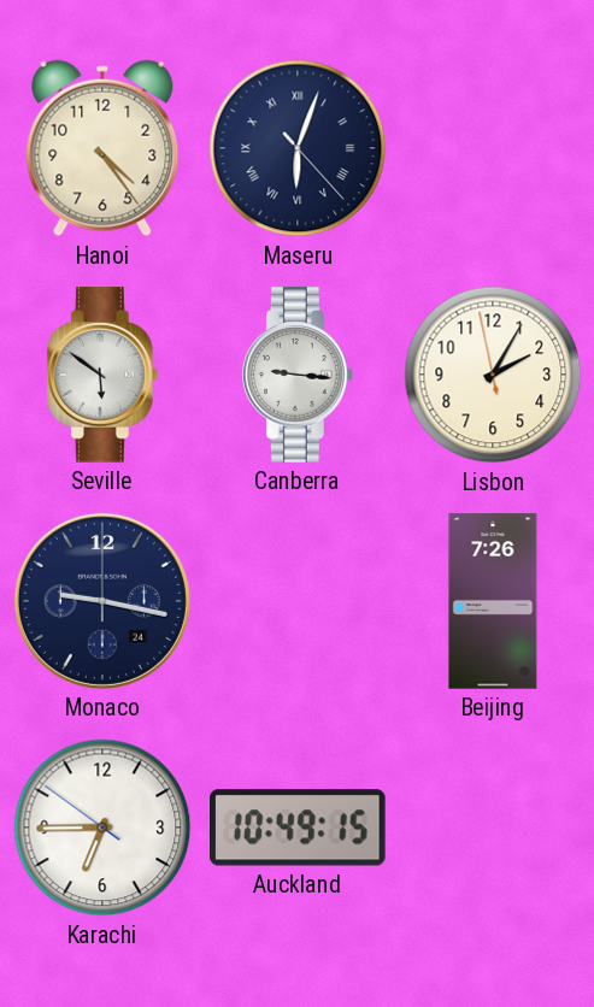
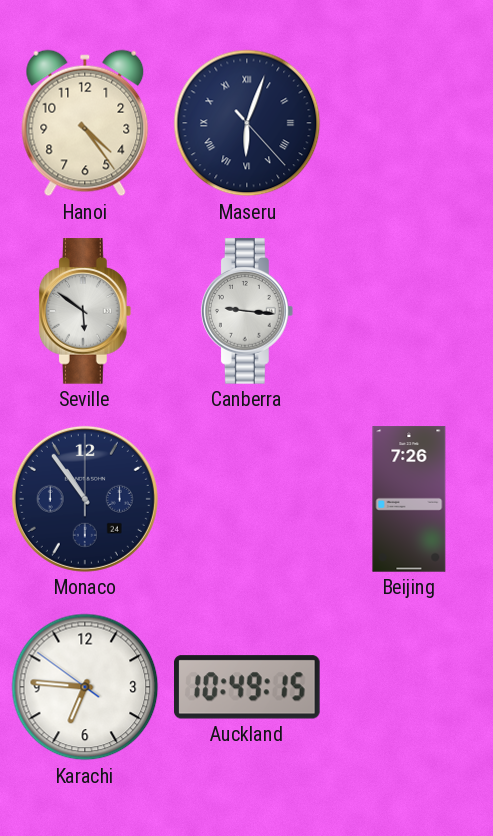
Lisbon: 2:04 -> none (493, 375)
Monaco: 9:17 -> 10:54 (85, 499)
Karachi: 6:44 -> 6:45 (85, 687)
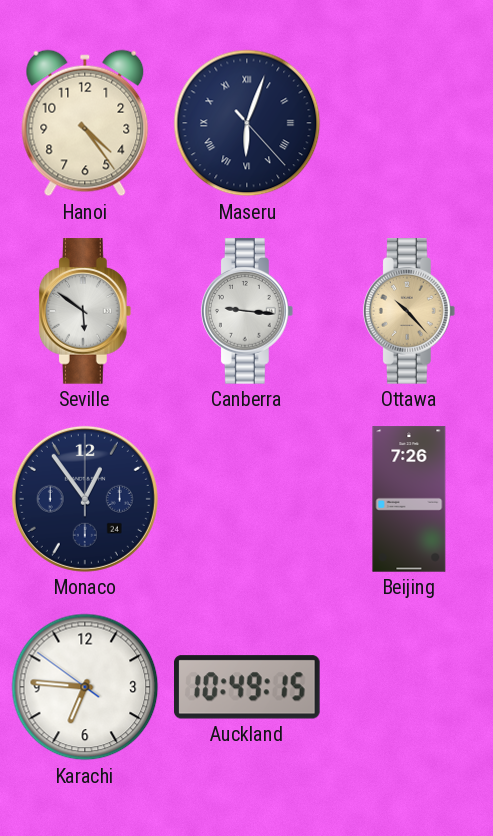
Ottawa: none -> 10:23 (409, 311)
Monaco: 10:54 -> 12:54 (85, 499)
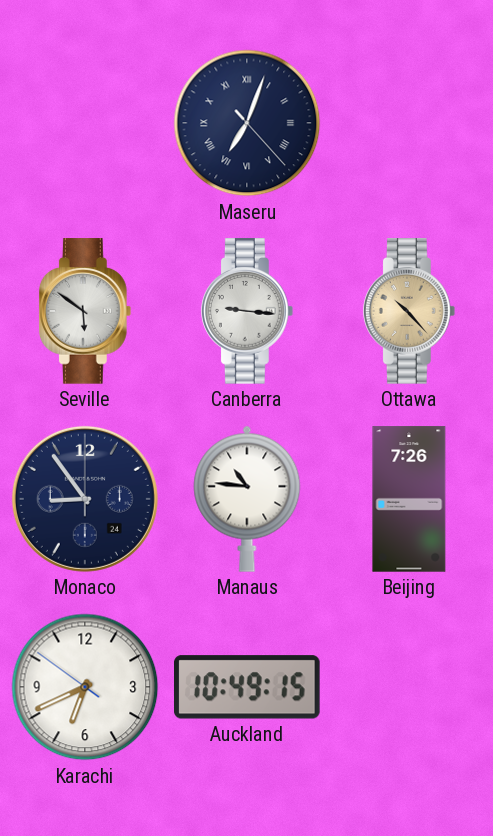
Hanoi: 4:24 -> none (85, 123)
Maseru: 6:03 -> 7:03 (247, 123)
Monaco: 12:54 -> 8:54 (85, 499)
Manaus: none -> 10:46 (247, 499)
Karachi: 6:45 -> 6:40 (85, 687)
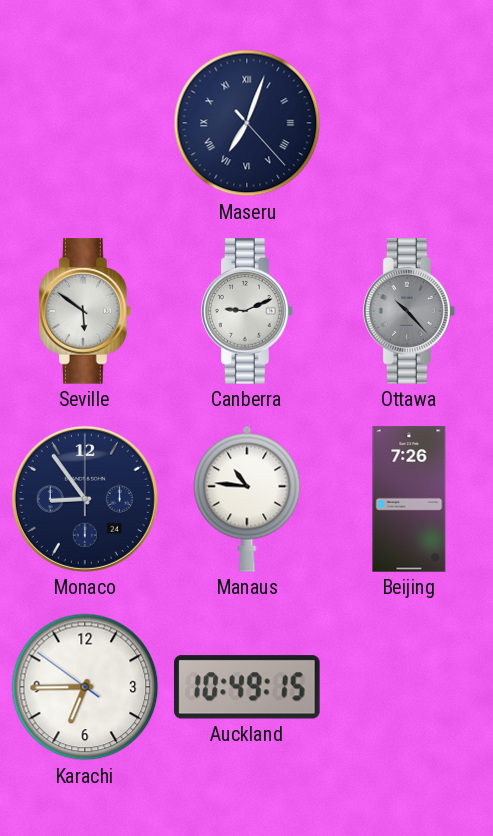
Canberra: 9:16 -> 9:11 (247, 311)
Ottawa dial: champagne -> grey (409, 311)
Karachi: 6:40 -> 6:44 (85, 687)
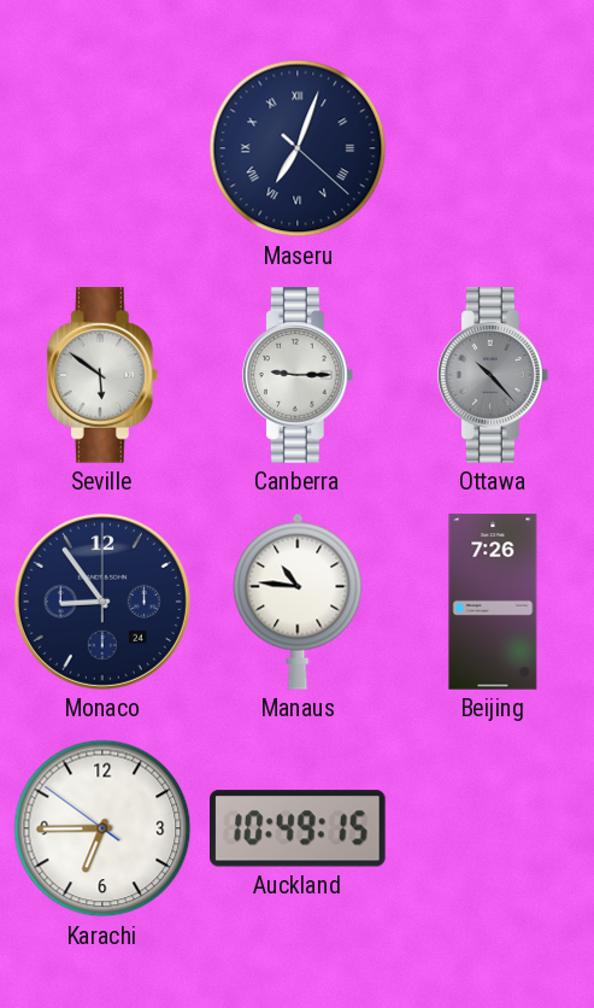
Maseru: 7:03:23 -> 7:03:22 (298, 148)
Canberra: 9:11 -> 9:15 (298, 375)
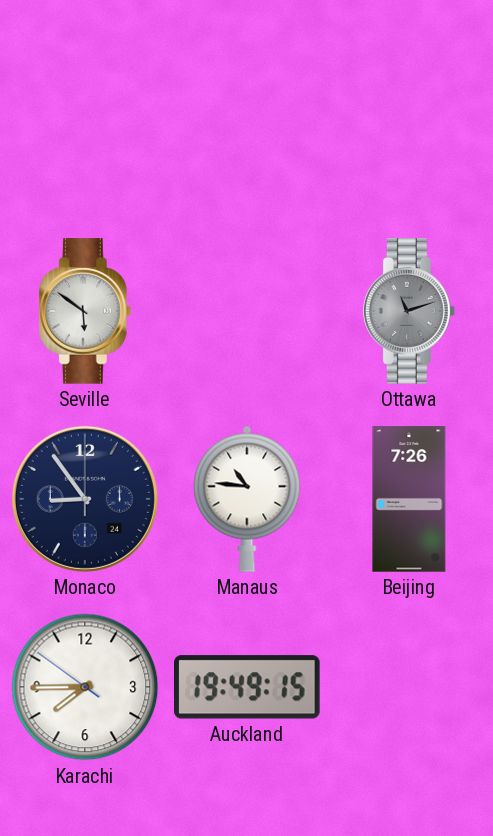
Maseru: 7:03 -> none (298, 148)
Canberra: 9:15 -> none (298, 375)
Ottawa: 10:23 -> 11:12 (409, 311)
Karachi: 6:44 -> 7:44 (85, 687)
Auckland: 10:49 -> 19:49 (248, 687)
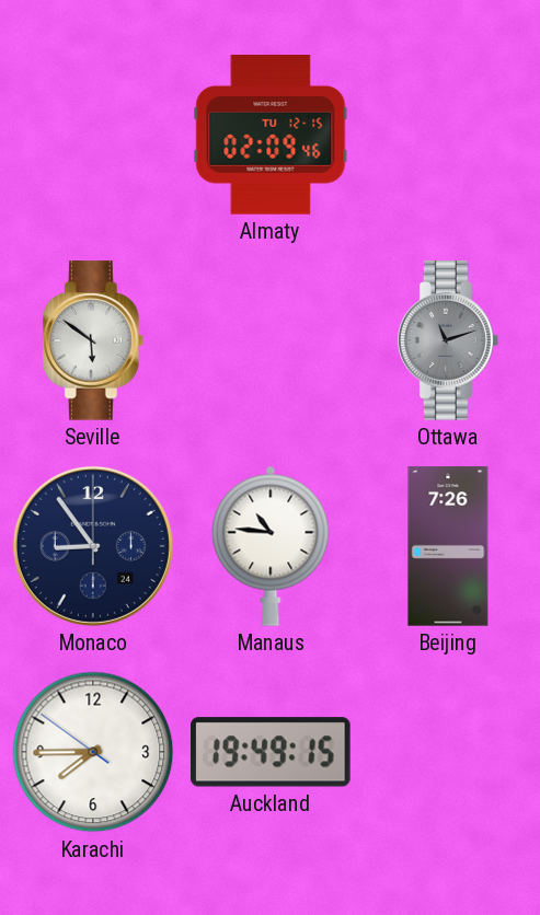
Almaty: none -> 02:09 (271, 135)
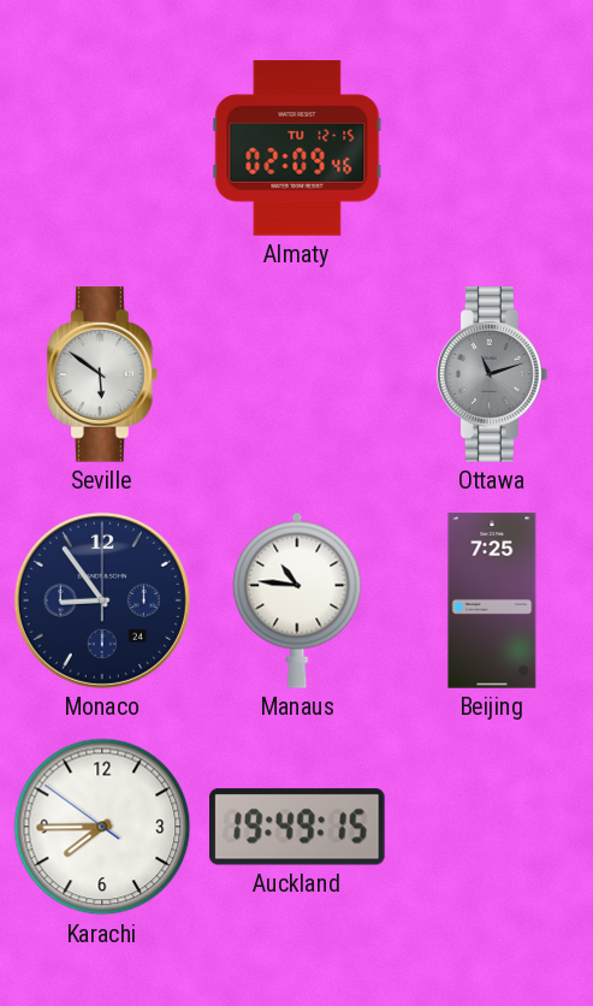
Beijing: 7:26 -> 7:25 (492, 600)
